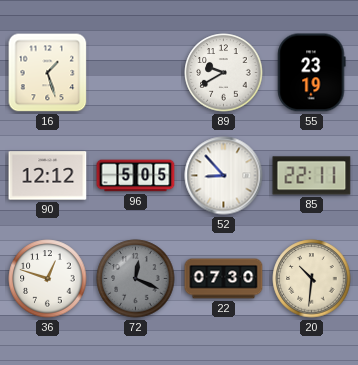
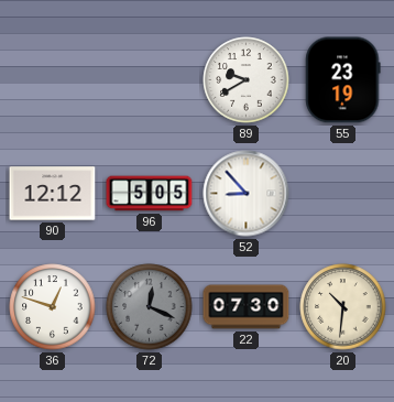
16: 1:27 -> none (48, 73)
85: 22:11 -> none (312, 176)
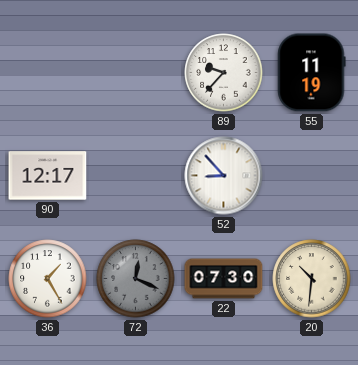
89: 9:40 -> 9:37 (224, 73)
55: 23:19 -> 11:19 (312, 73)
90: 12:12 -> 12:17 (48, 176)
96: 5:05 -> none (150, 194)
36: 12:48 -> 1:25 (48, 279)
